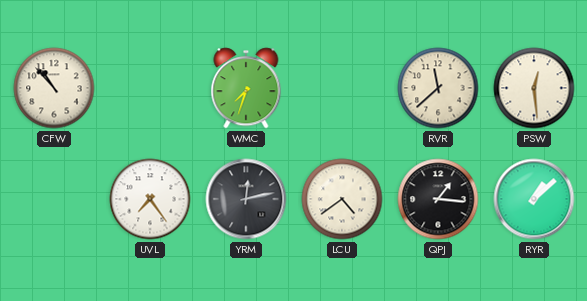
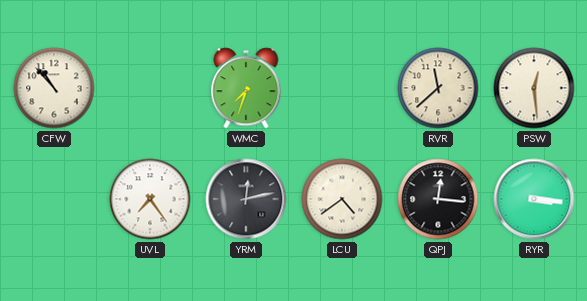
QPJ: 1:16 -> 12:16 (438, 199)
RYR: 1:08 -> 3:16 (534, 199)
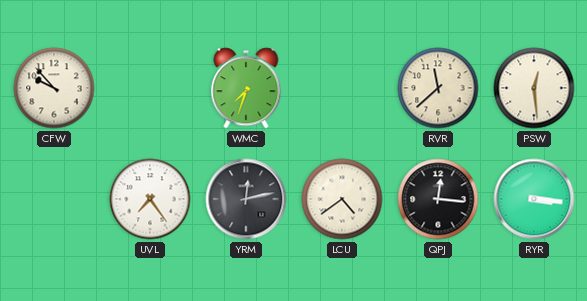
CFW: 10:53 -> 9:53 (54, 88)
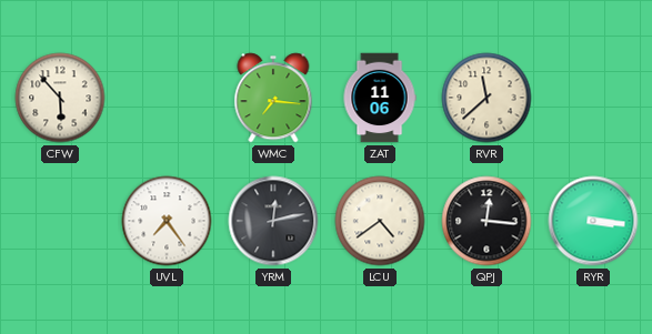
CFW: 9:53 -> 5:53 (60, 98)
WMC: 7:33 -> 7:16 (273, 98)
ZAT: none -> 11:06 (380, 98)
PSW: 12:29 -> none (534, 88)
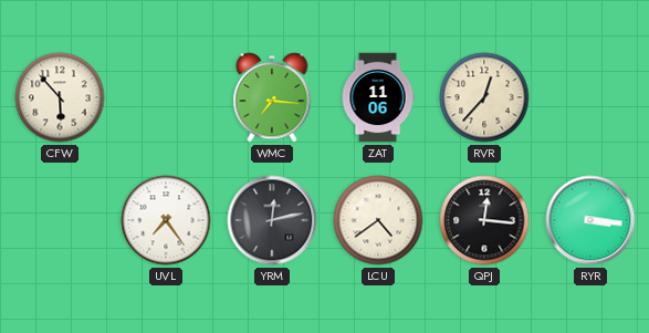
RVR: 11:38 -> 12:37 (484, 97)
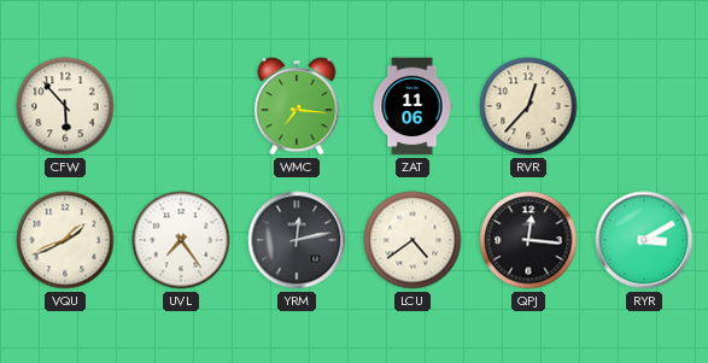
VQU: none -> 1:41 (65, 240)
RYR: 3:16 -> 3:10 (644, 240)
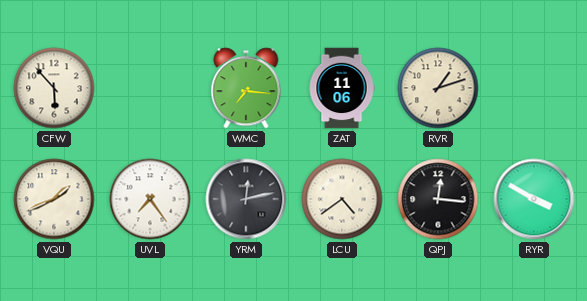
RVR: 12:37 -> 1:12 (438, 88)
RYR: 3:10 -> 3:50 (534, 199)
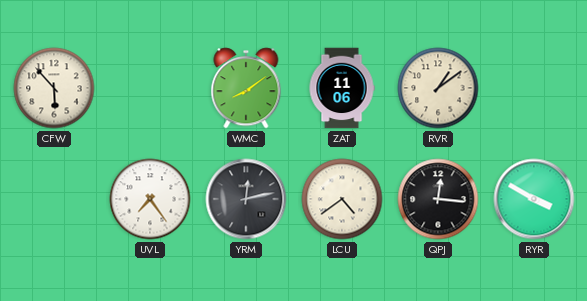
WMC: 7:16 -> 8:09 (246, 88)
RVR: 1:12 -> 1:09 (438, 88)
VQU: 1:41 -> none (54, 199)
